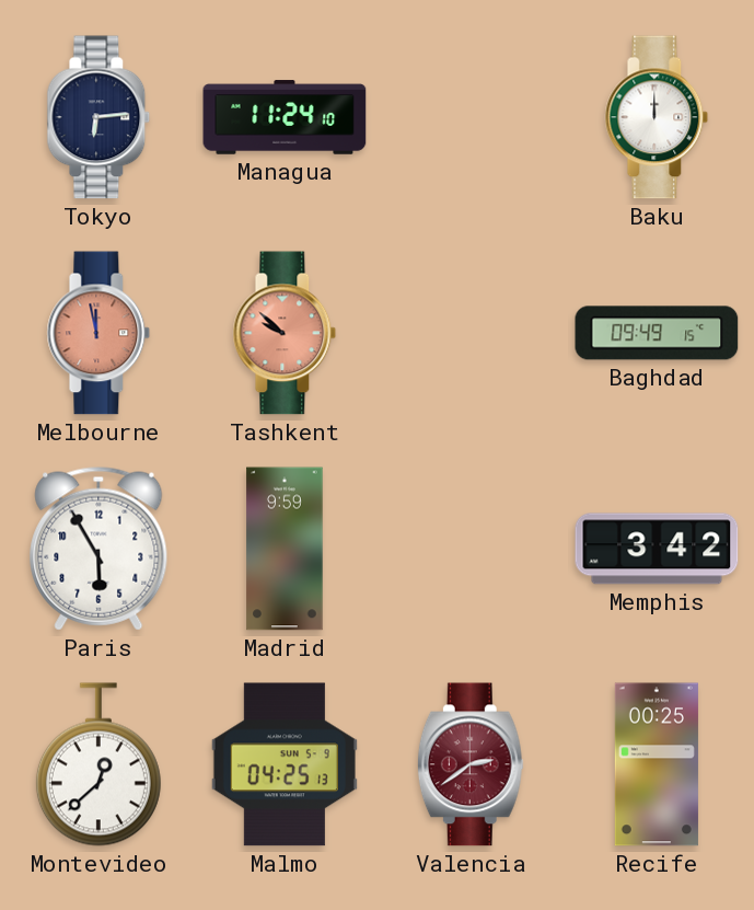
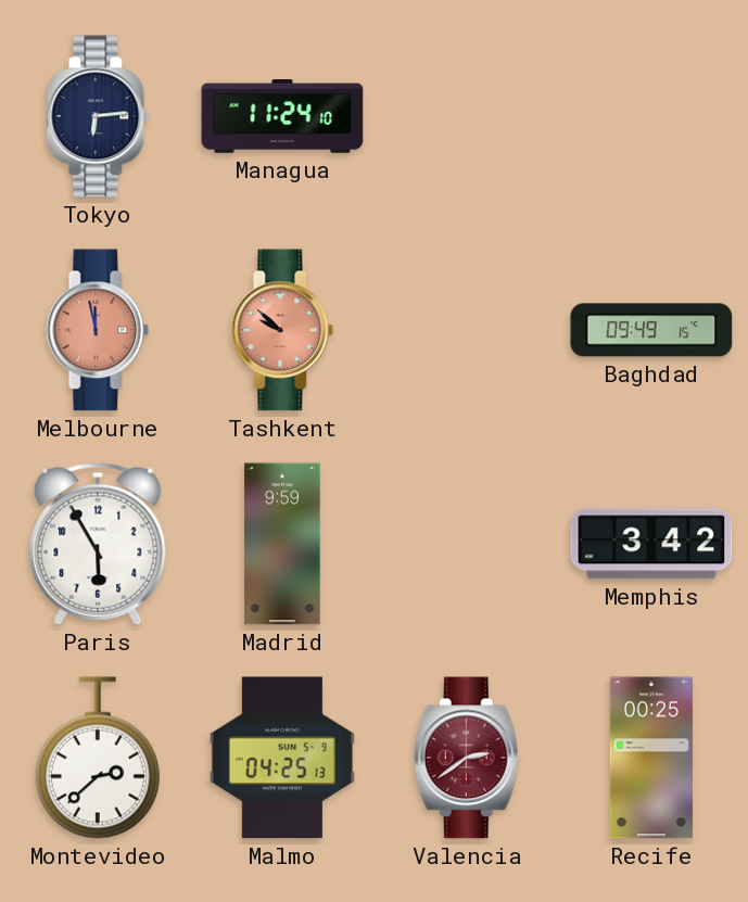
Baku: 12:00 -> none (657, 117)
Montevideo: 12:38 -> 2:38 (98, 758)
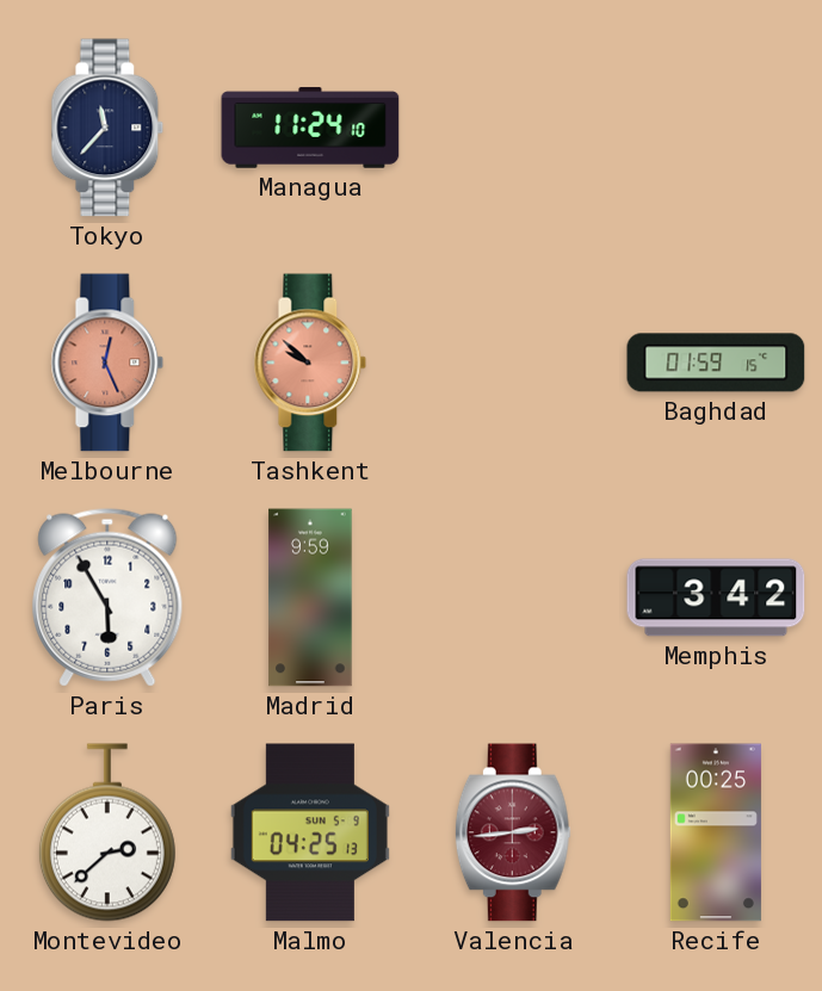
Tokyo: 6:14 -> 11:37 (107, 128)
Melbourne: 11:58 -> 12:26 (107, 363)
Baghdad: 09:49 -> 01:59 (716, 363)
Valencia: 2:39 -> 2:44 (513, 832)
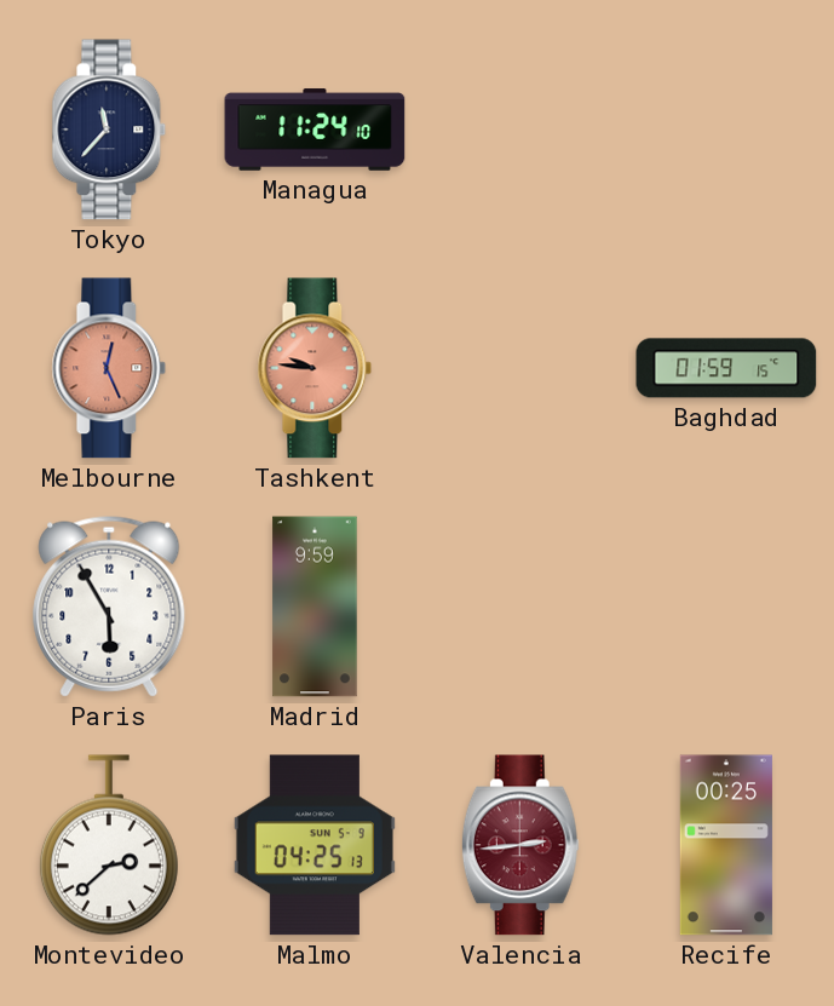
Tashkent: 9:52 -> 9:46 (315, 368)
Memphis: 3:42 -> none (716, 597)
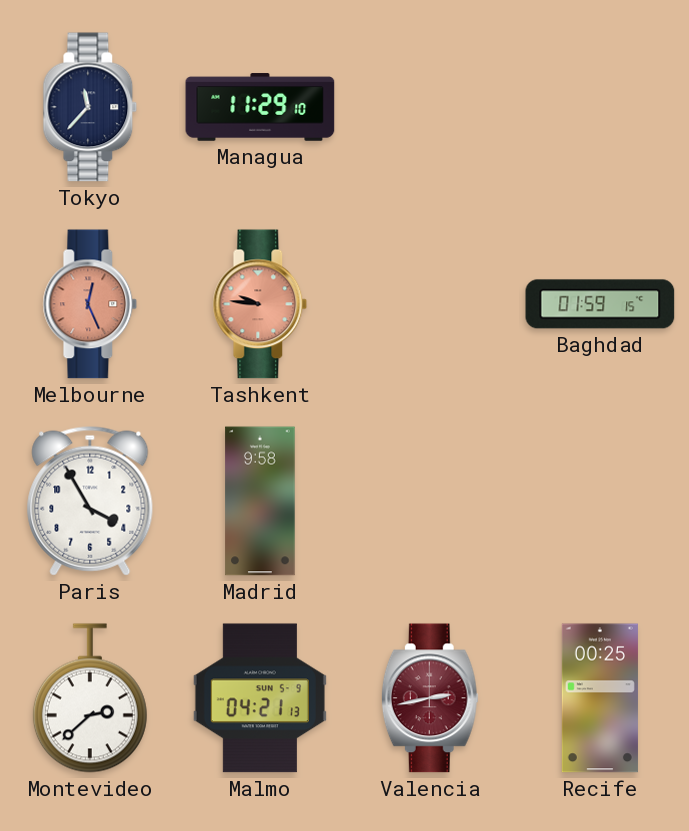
Managua: 11:24 -> 11:29 (260, 107)
Paris: 5:55 -> 3:55 (90, 501)
Madrid: 9:59 -> 9:58 (260, 501)
Malmo: 04:25 -> 04:21 (260, 698)
Valencia: 2:44 -> 2:43 (430, 698)
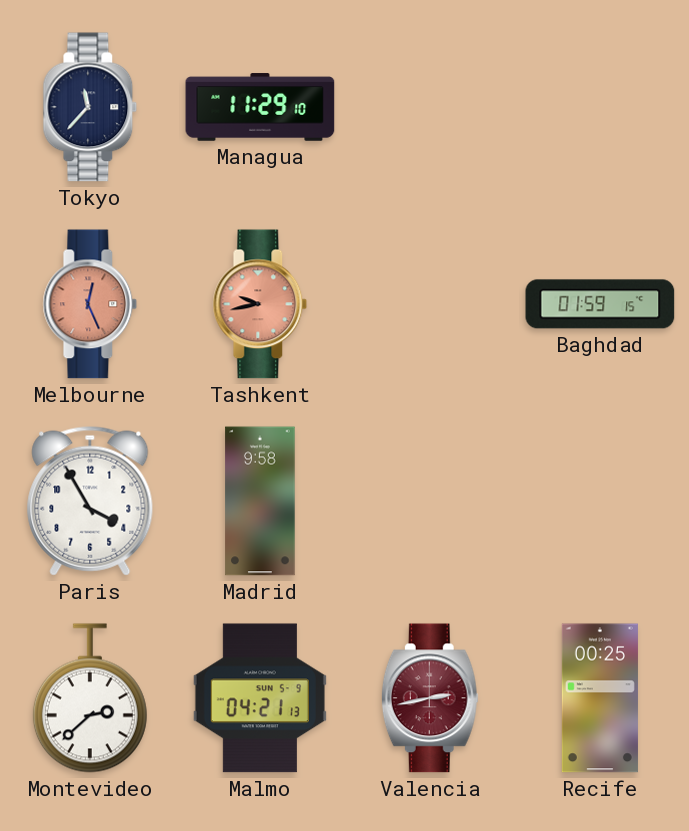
Tashkent: 9:46 -> 9:43 (260, 304)
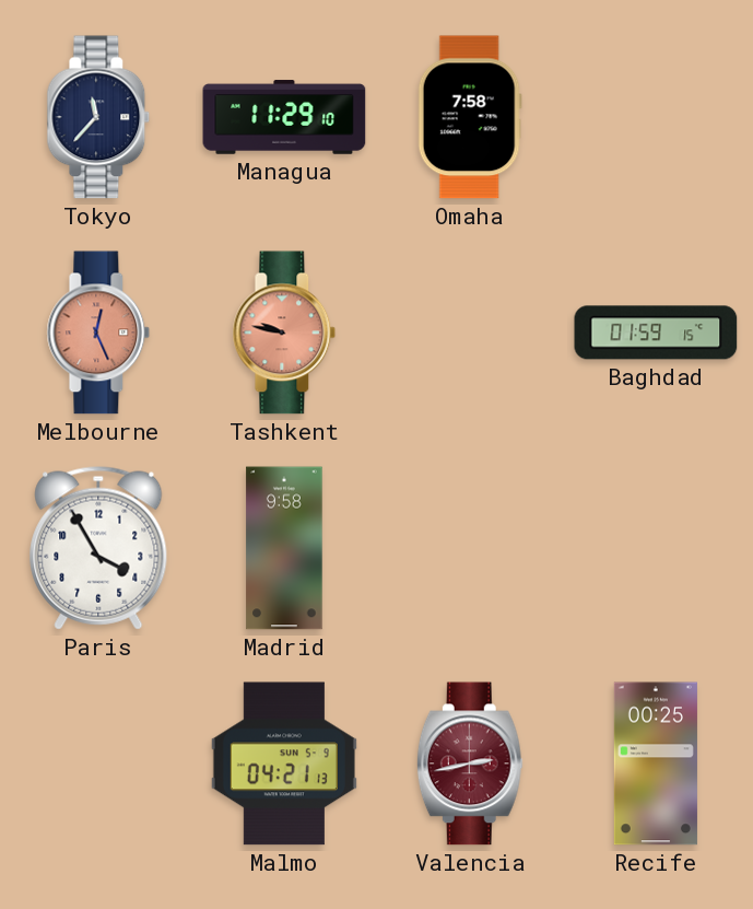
Omaha: none -> 7:58 (470, 117)
Tashkent: 9:43 -> 9:47 (284, 333)
Montevideo: 2:38 -> none (90, 698)
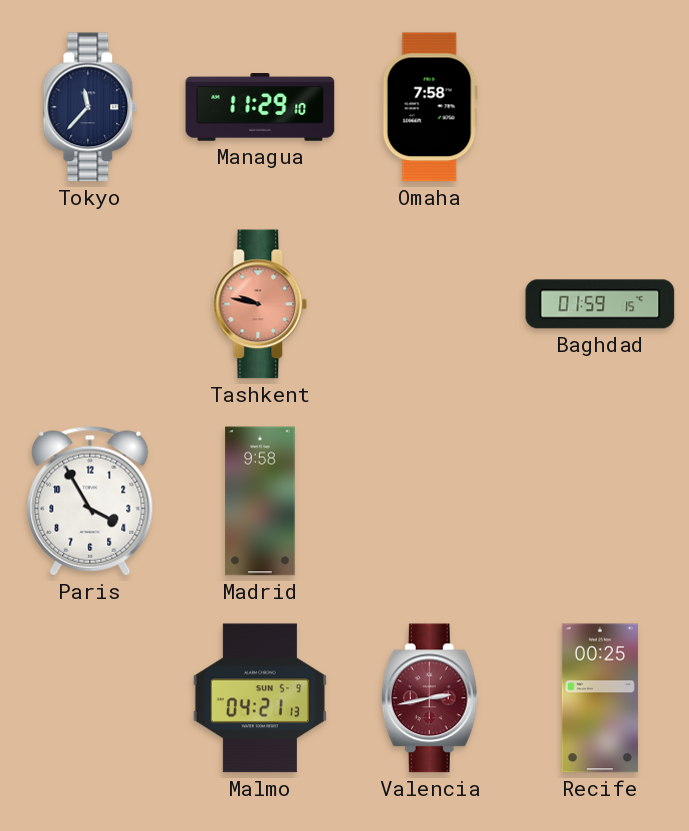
Melbourne: 12:26 -> none (98, 333)
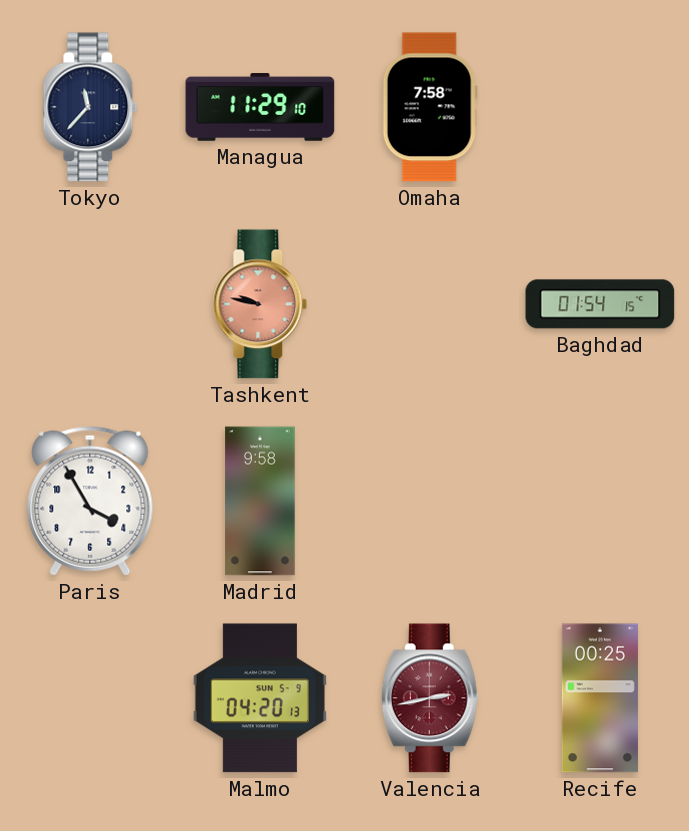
Baghdad: 01:59 -> 01:54 (600, 304)
Malmo: 04:21 -> 04:20 (260, 698)
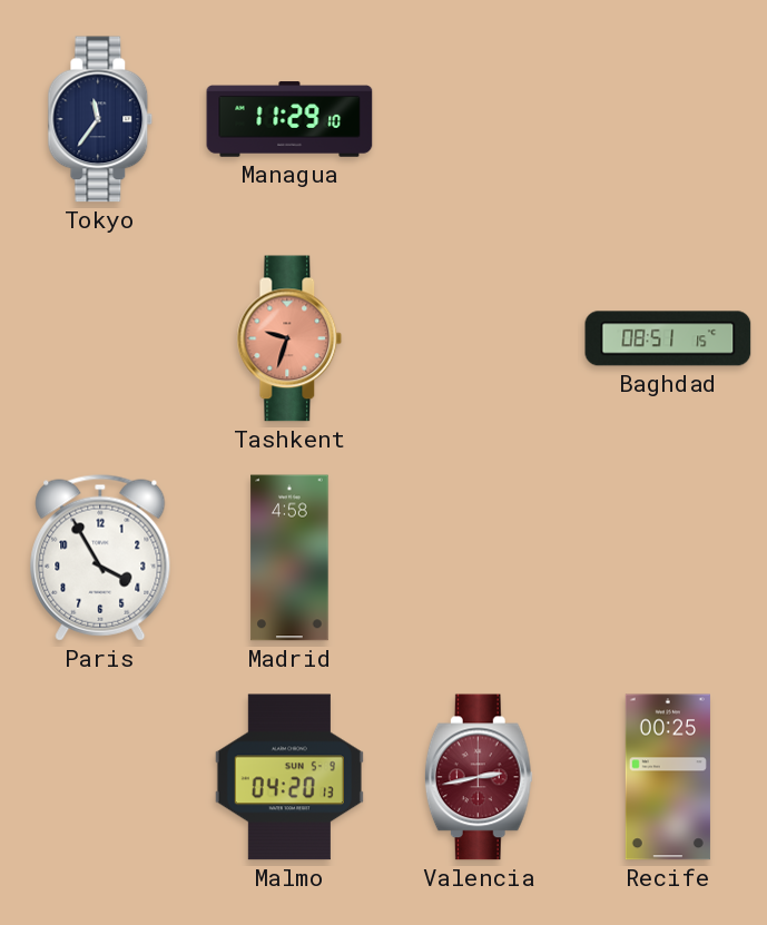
Tokyo: 11:37 -> 11:36 (100, 119)
Omaha: 7:58 -> none (430, 107)
Tashkent: 9:47 -> 9:33 (289, 338)
Baghdad: 01:54 -> 08:51 (668, 338)
Madrid: 9:58 -> 4:58 (289, 558)
